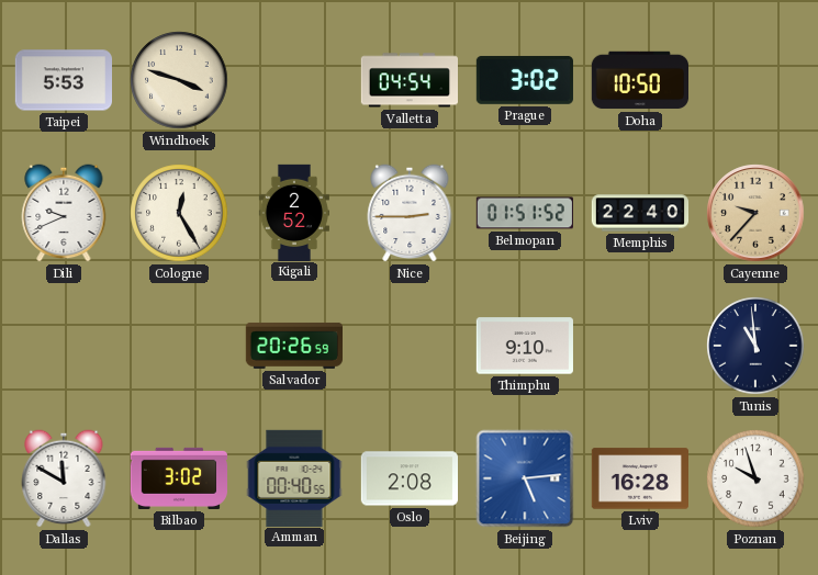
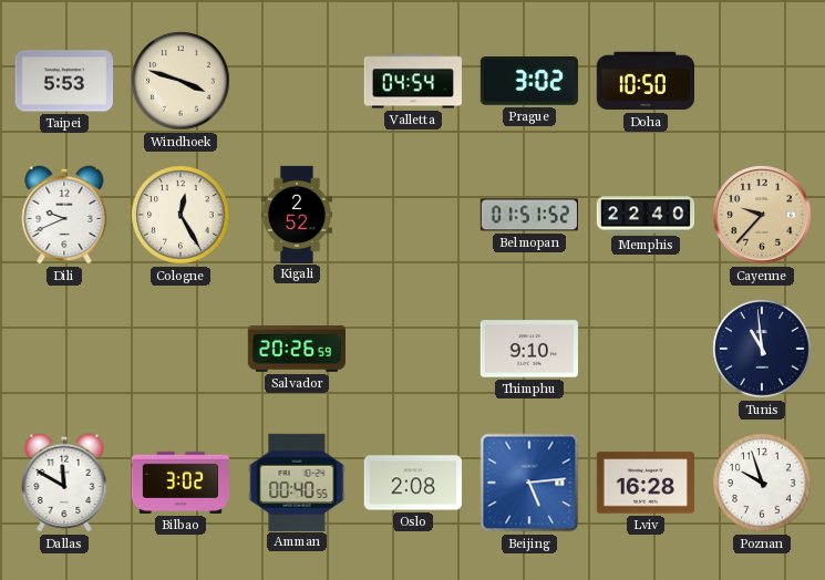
Nice: 2:45 -> none (410, 213)
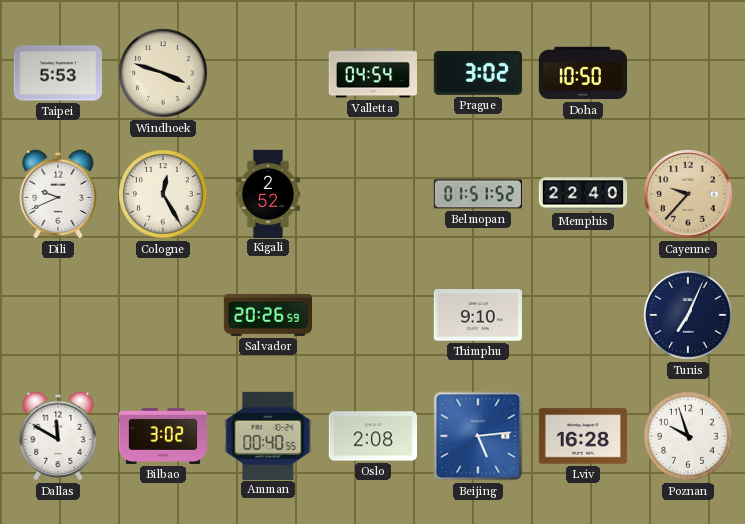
Tunis: 10:59 -> 7:04 (688, 315)
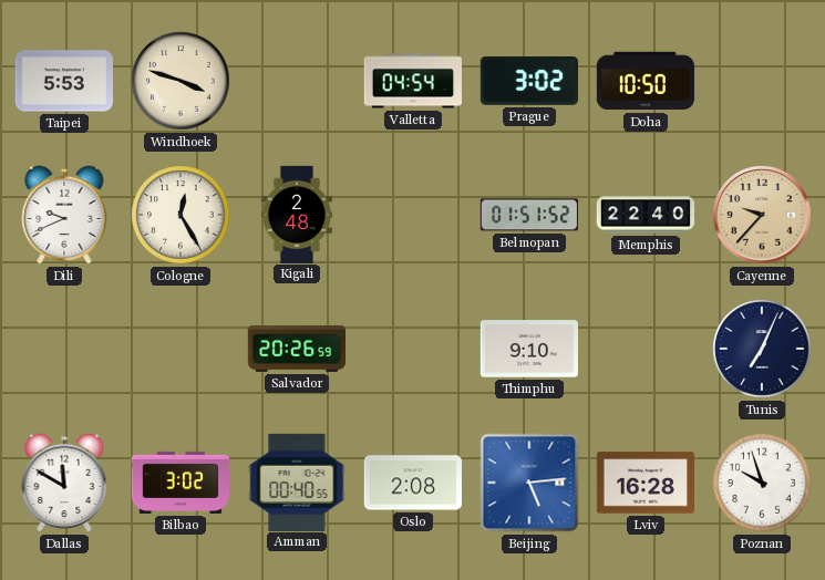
Kigali: 2:52 -> 2:48 (297, 214)
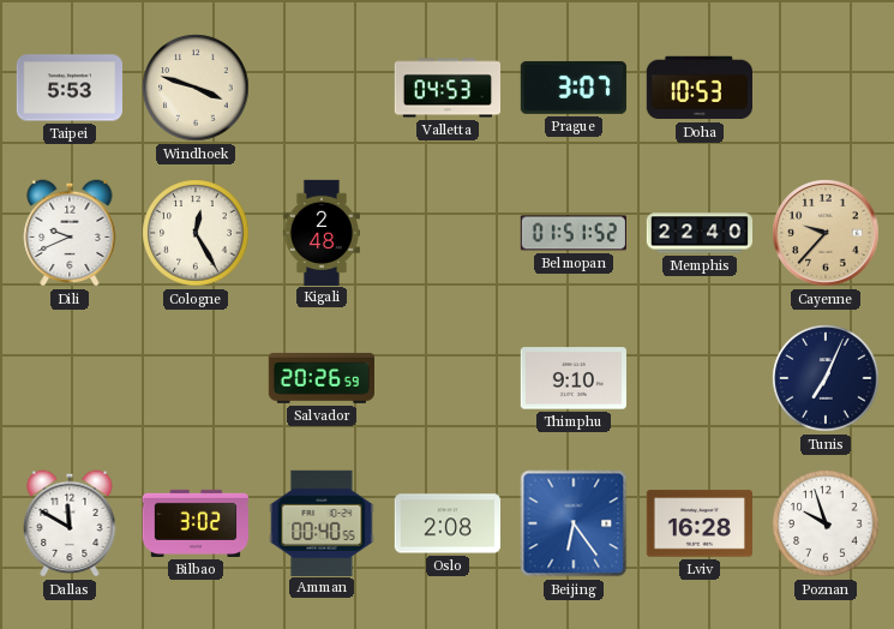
Valletta: 04:54 -> 04:53 (446, 88)
Prague: 3:02 -> 3:07 (574, 88)
Doha: 10:50 -> 10:53 (698, 88)
Beijing: 5:14 -> 6:24 (574, 523)
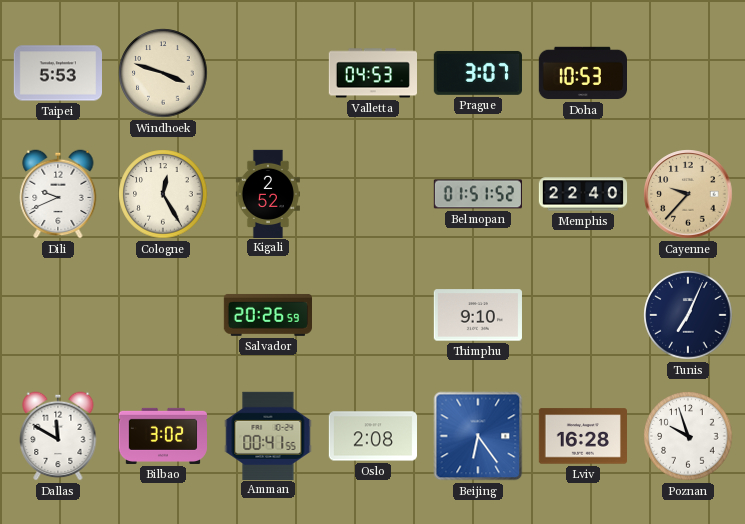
Kigali: 2:48 -> 2:52 (268, 193)
Amman: 00:40 -> 00:41 (268, 435)
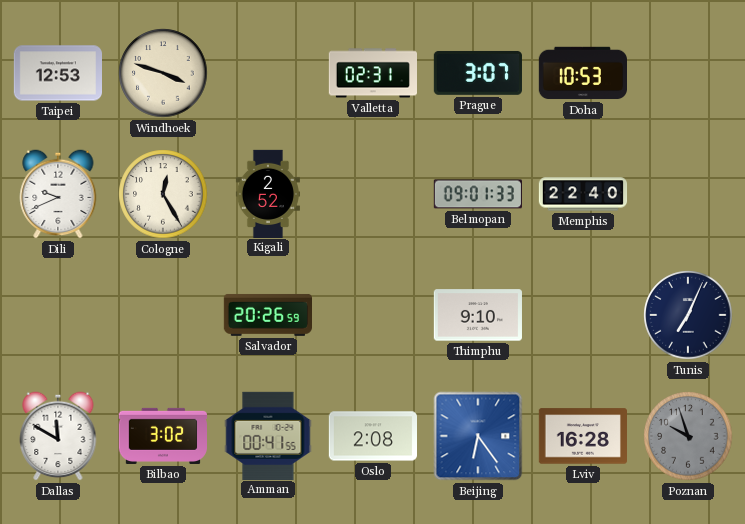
Taipei: 5:53 -> 12:53 (57, 73)
Valletta: 04:53 -> 02:31 (372, 73)
Belmopan: 01:51 -> 09:01 (478, 194)
Cayenne: 9:37 -> none (688, 194)
Poznan dial: white -> grey (688, 436)
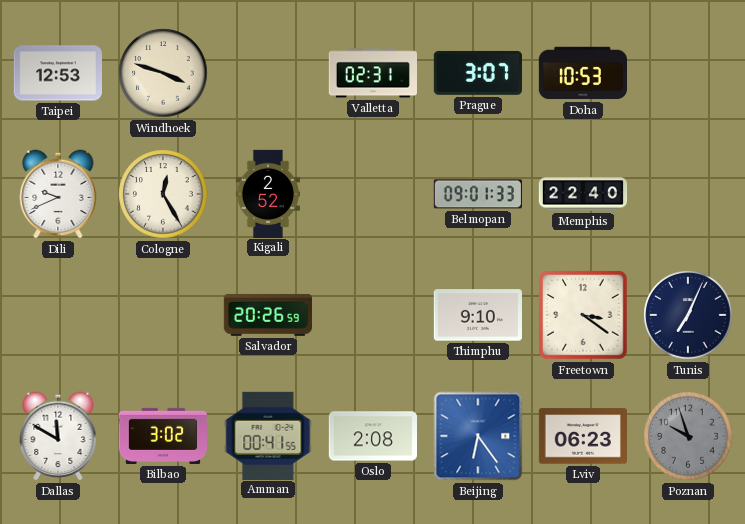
Freetown: none -> 3:21 (583, 315)
Lviv: 16:28 -> 06:23 (582, 436)
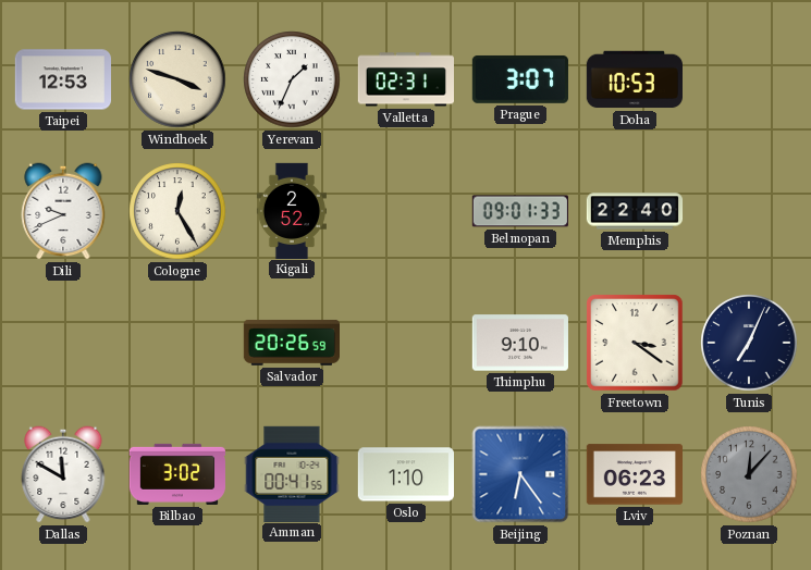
Yerevan: none -> 1:34 (292, 79)
Oslo: 2:08 -> 1:10 (405, 474)
Poznan: 9:57 -> 12:07 (749, 474)
